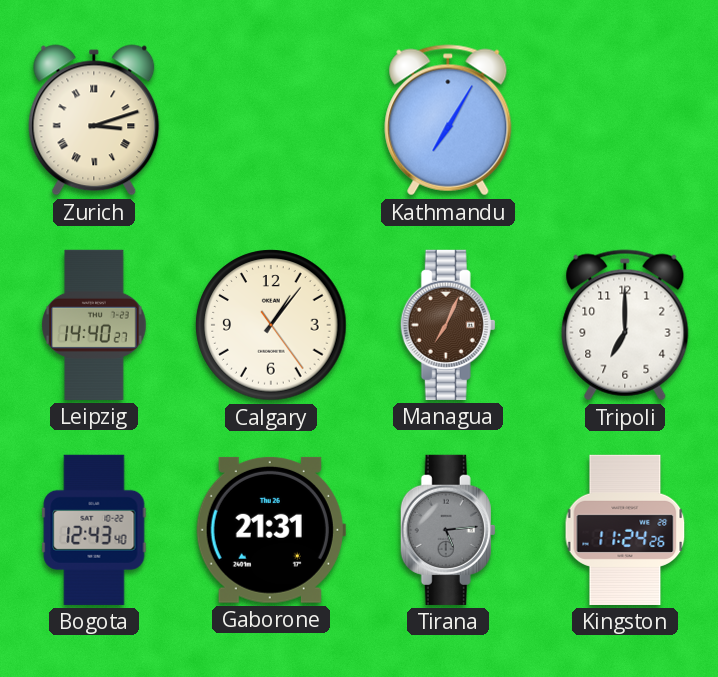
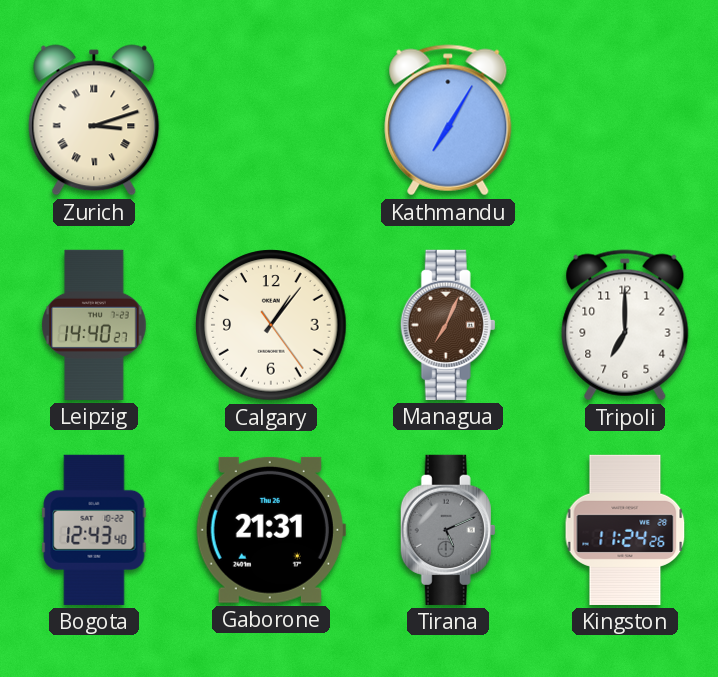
Tirana: 5:14 -> 5:11 (448, 530)
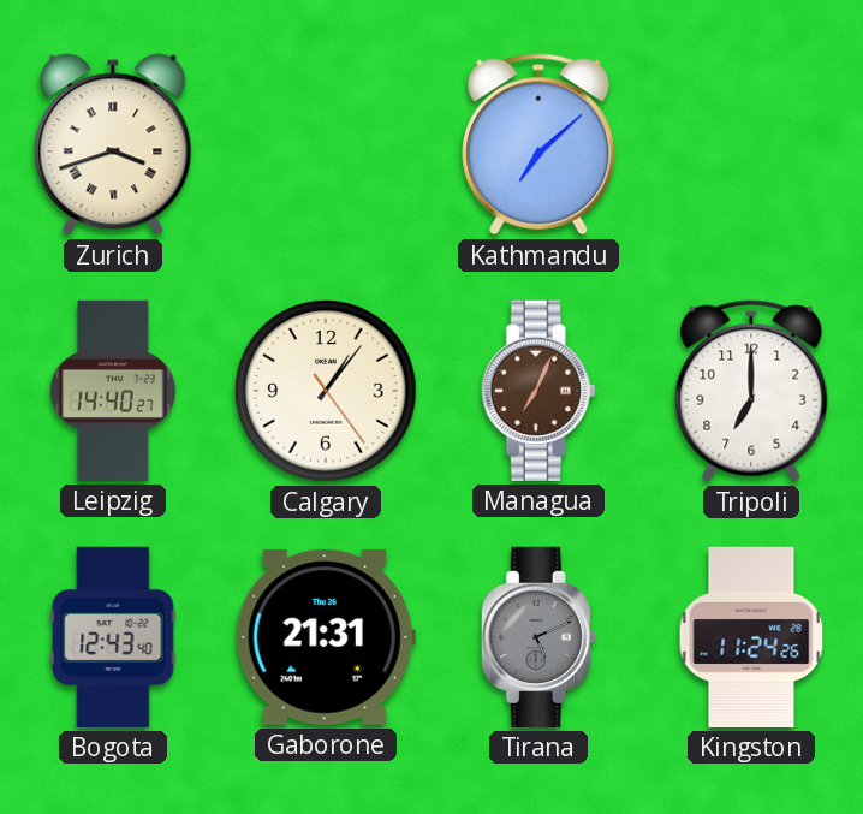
Zurich: 3:12 -> 3:42 (113, 144)
Kathmandu: 7:05 -> 7:08 (538, 144)
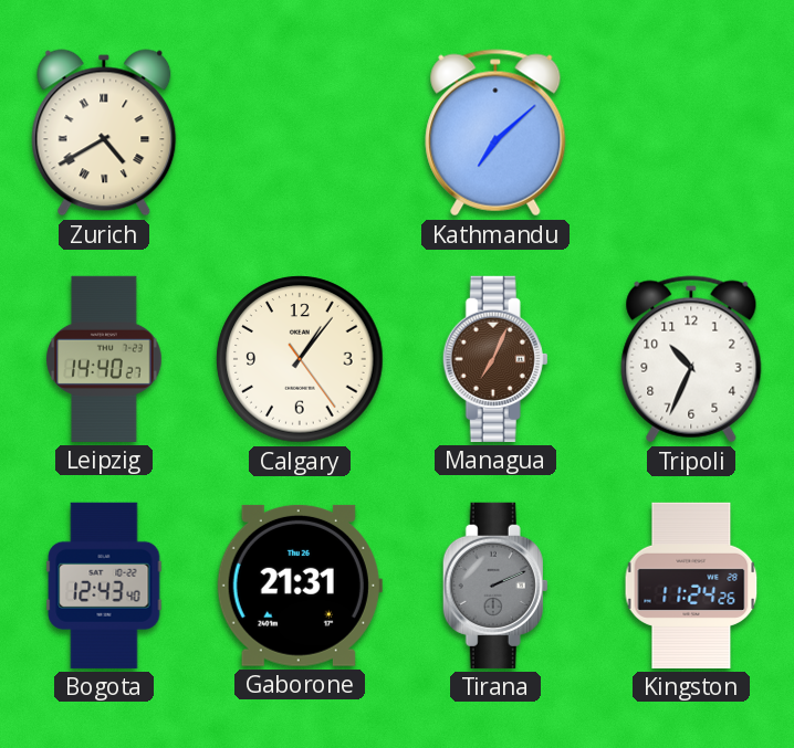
Zurich: 3:42 -> 4:40 (104, 133)
Tripoli: 7:00 -> 10:34 (691, 359)
Tirana: 5:11 -> 2:11 (495, 586)
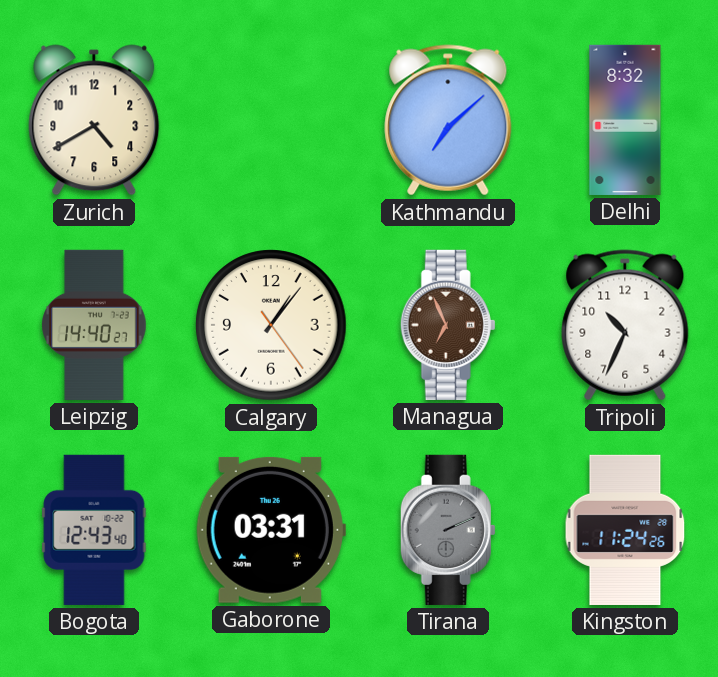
Zurich numerals: Roman -> Arabic (94, 120)
Delhi: none -> 8:32 (625, 120)
Managua: 7:04 -> 6:56 (448, 325)
Gaborone: 21:31 -> 03:31 (271, 530)
